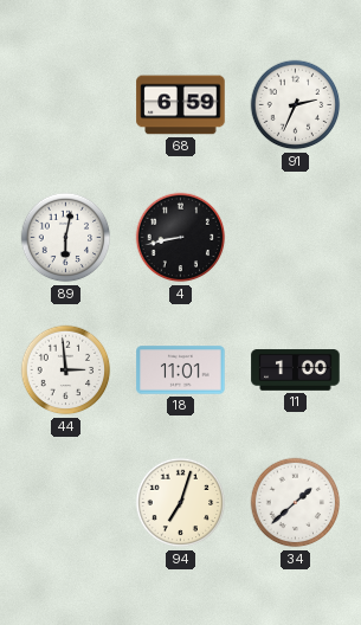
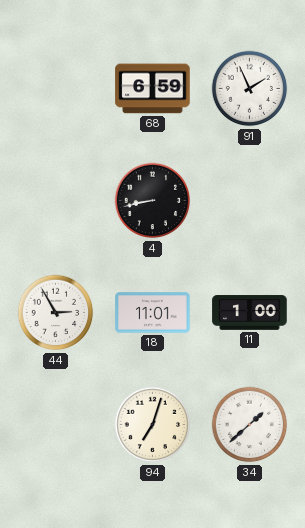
91: 2:34 -> 1:56 (250, 89)
89: 6:02 -> none (66, 238)
44: 2:59 -> 2:55 (56, 313)
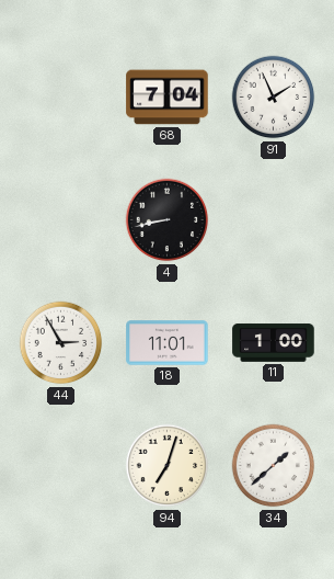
68: 6:59 -> 7:04 (168, 98)
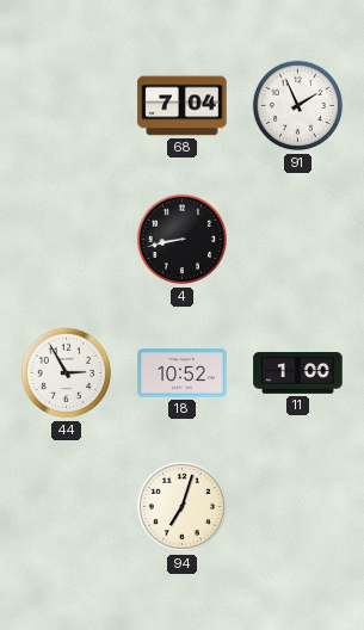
18: 11:01 -> 10:52 (183, 373)
34: 1:38 -> none (274, 466)
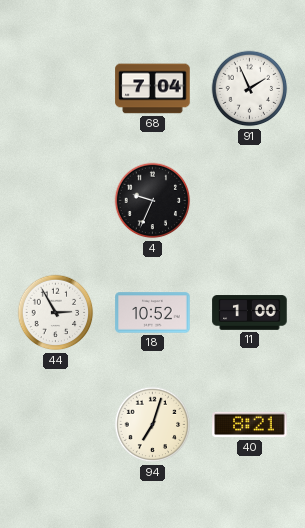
4: 8:43 -> 9:34 (153, 201)
40: none -> 8:21 (250, 425)
